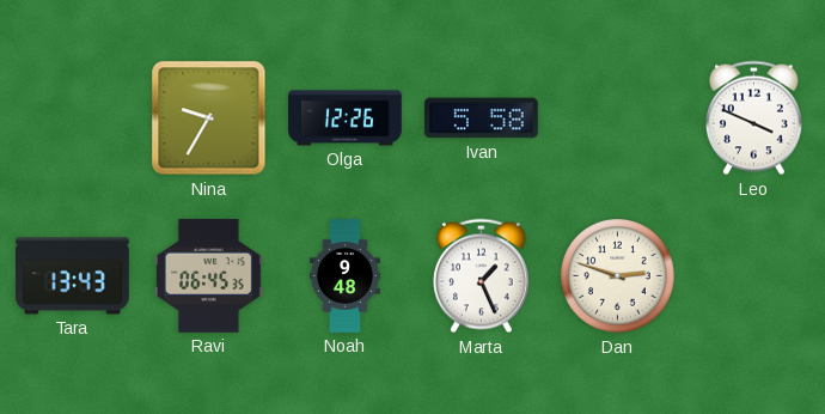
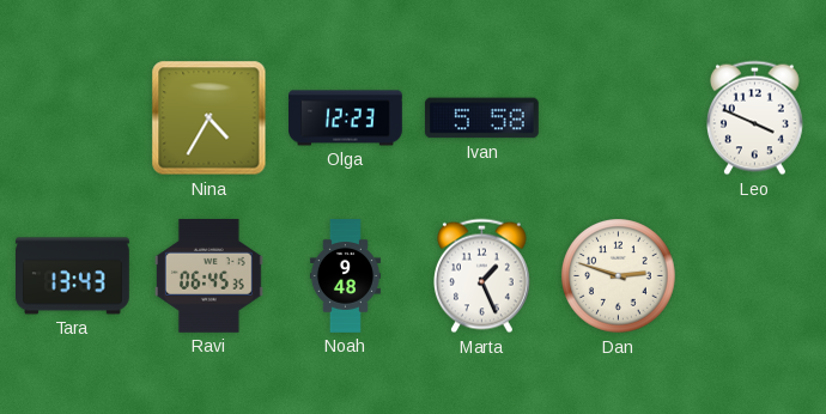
Nina: 9:35 -> 4:35 (209, 118)
Olga: 12:26 -> 12:23 (346, 118)
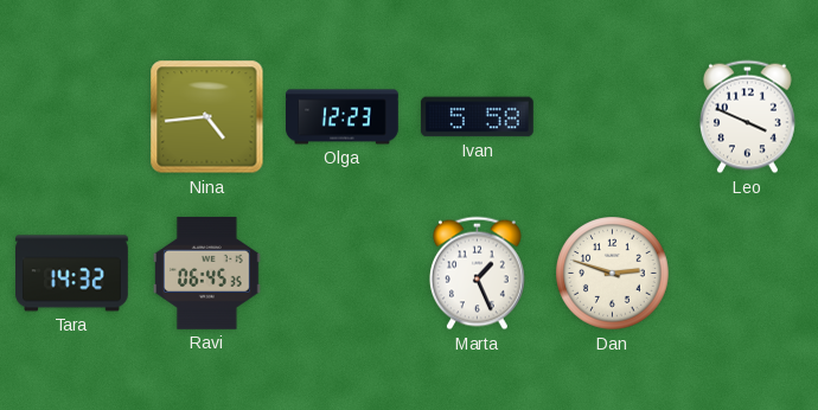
Nina: 4:35 -> 4:44 (207, 117)
Tara: 13:43 -> 14:32 (72, 274)
Noah: 9:48 -> none (345, 276)
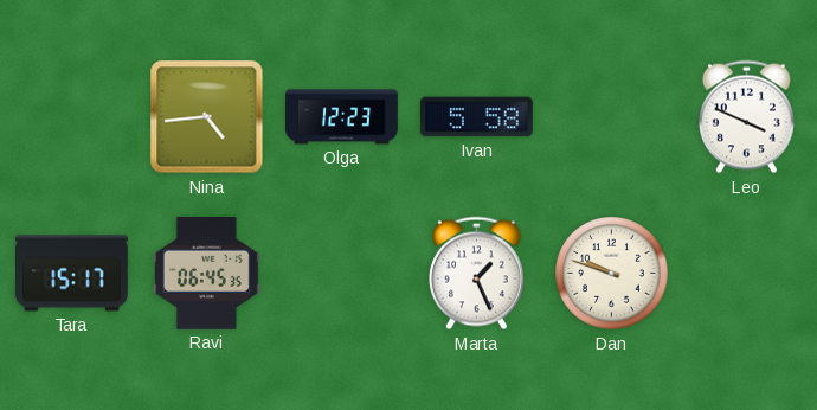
Tara: 14:32 -> 15:17 (72, 274)
Dan: 2:48 -> 9:48 (612, 274)
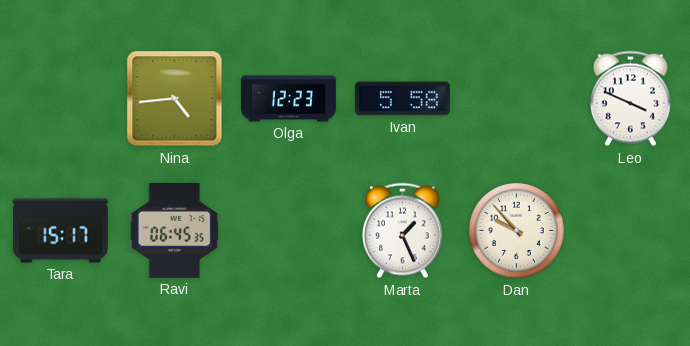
Dan: 9:48 -> 9:53 (517, 231)
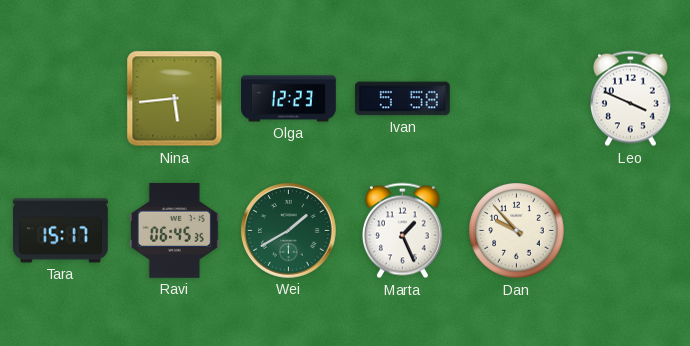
Nina: 4:44 -> 5:44 (175, 99)
Wei: none -> 1:40 (288, 230)
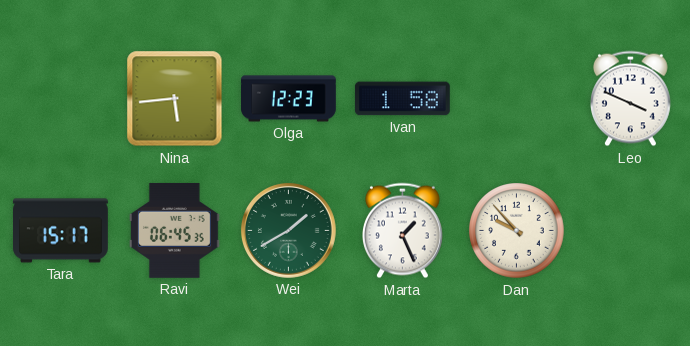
Ivan: 5:58 -> 1:58 (402, 99)
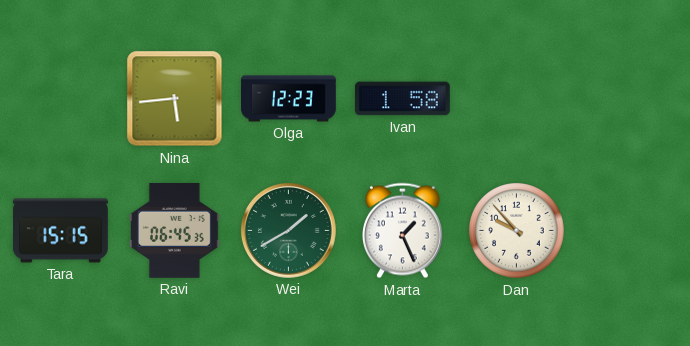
Leo: 3:49 -> none (630, 99)
Tara: 15:17 -> 15:15 (61, 231)
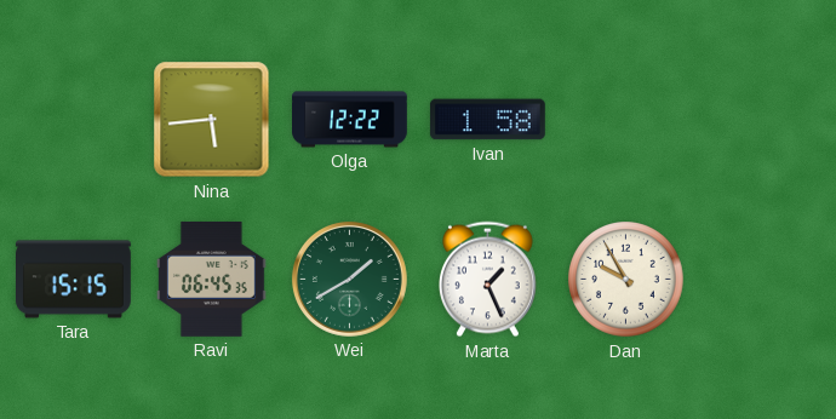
Olga: 12:23 -> 12:22 (350, 120)
Dan: 9:53 -> 9:55 (626, 280)
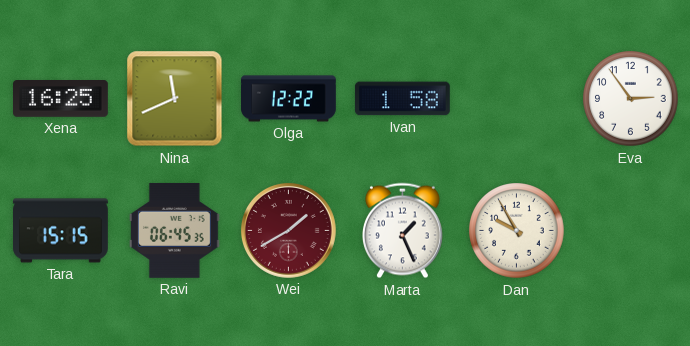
Xena: none -> 16:25 (61, 99)
Nina: 5:44 -> 11:41 (175, 99)
Eva: none -> 2:54 (631, 99)
Wei dial: green -> burgundy (288, 230)
